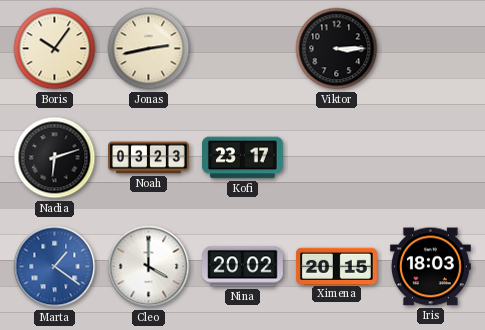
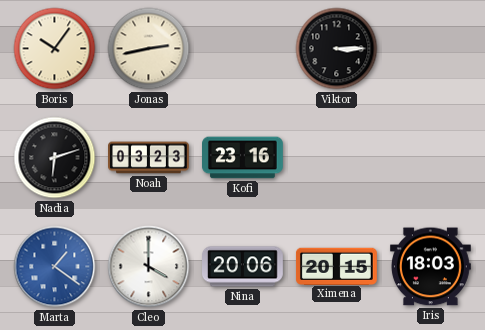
Kofi: 23:17 -> 23:16 (243, 158)
Nina: 20:02 -> 20:06 (243, 267)
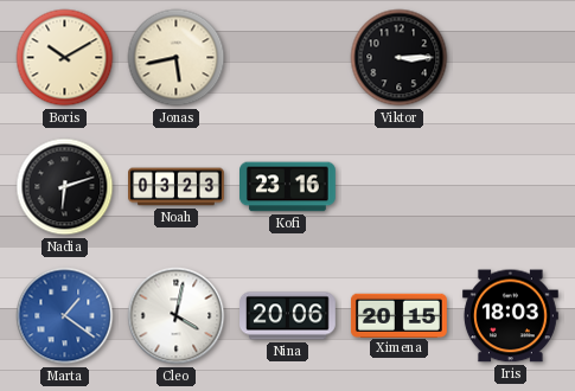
Boris: 10:06 -> 10:10 (65, 58)
Jonas: 2:43 -> 5:43 (177, 58)
Cleo: 4:00 -> 4:02 (177, 316)
